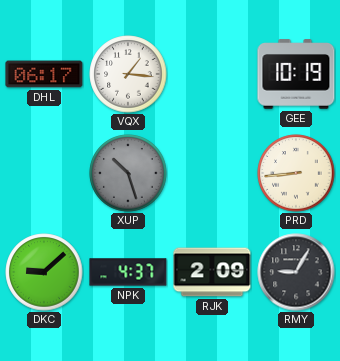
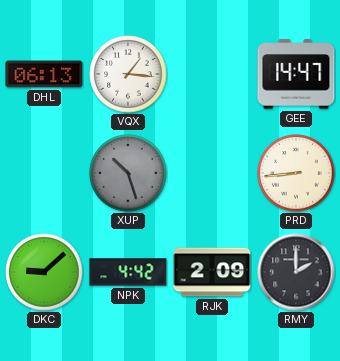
DHL: 06:17 -> 06:13 (44, 74)
GEE: 10:19 -> 14:47 (296, 74)
NPK: 4:37 -> 4:42 (128, 272)
RMY: 9:05 -> 2:00 (296, 272)
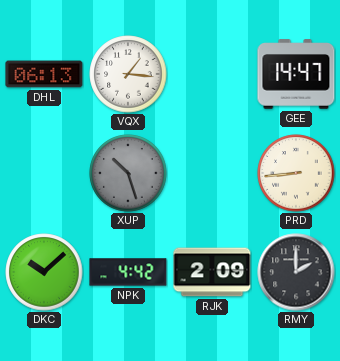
DKC: 9:08 -> 10:08 (44, 272)
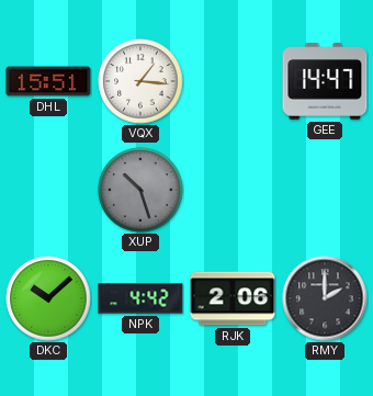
DHL: 06:13 -> 15:51 (48, 81)
PRD: 8:44 -> none (296, 173)
RJK: 2:09 -> 2:06 (233, 298)
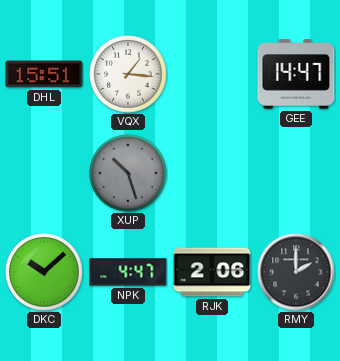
NPK: 4:42 -> 4:47 (128, 272)
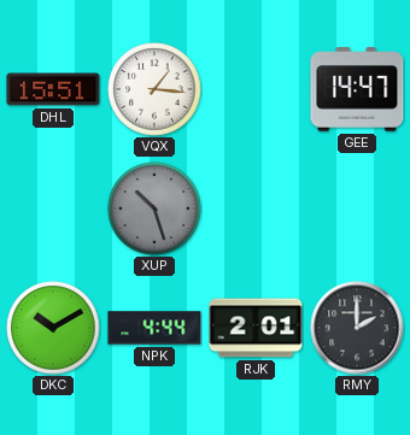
DKC: 10:08 -> 10:10 (53, 328)
NPK: 4:47 -> 4:44 (154, 328)
RJK: 2:06 -> 2:01 (256, 328)
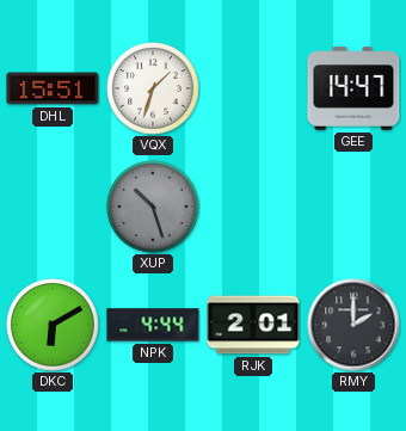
VQX: 1:16 -> 1:33 (153, 88)
DKC: 10:10 -> 6:10 (53, 325)
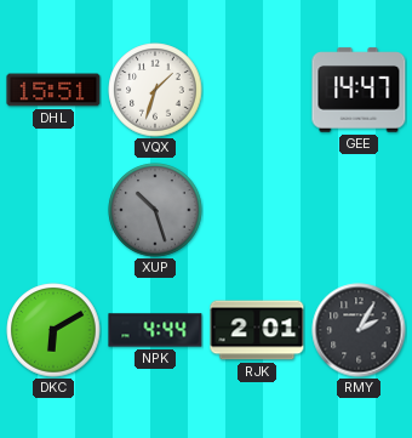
RMY: 2:00 -> 2:05 (359, 330)
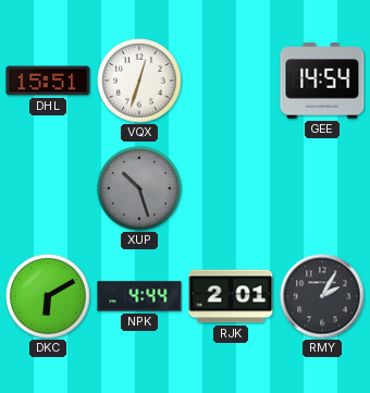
VQX: 1:33 -> 12:33 (139, 81)
GEE: 14:47 -> 14:54 (322, 81)
